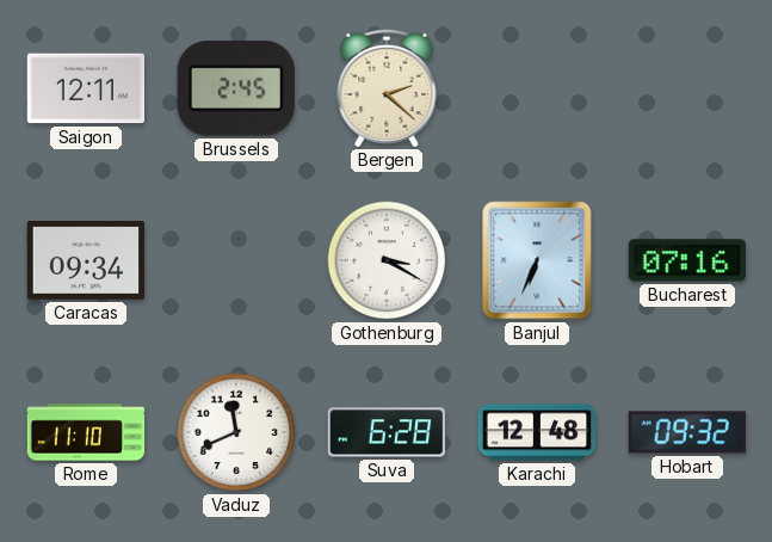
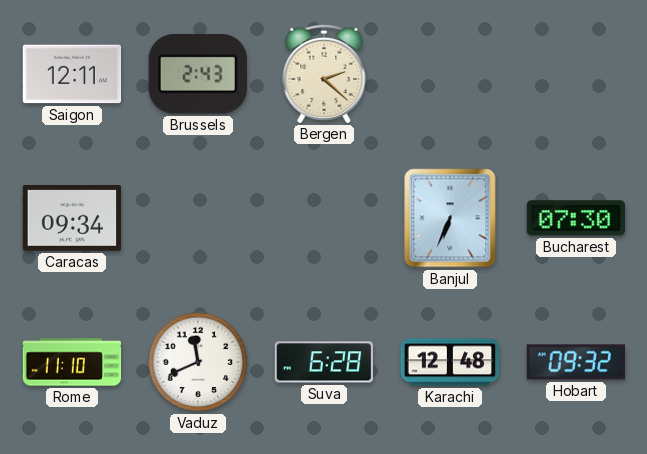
Brussels: 2:45 -> 2:43 (198, 74)
Gothenburg: 3:20 -> none (387, 260)
Bucharest: 07:16 -> 07:30 (575, 218)
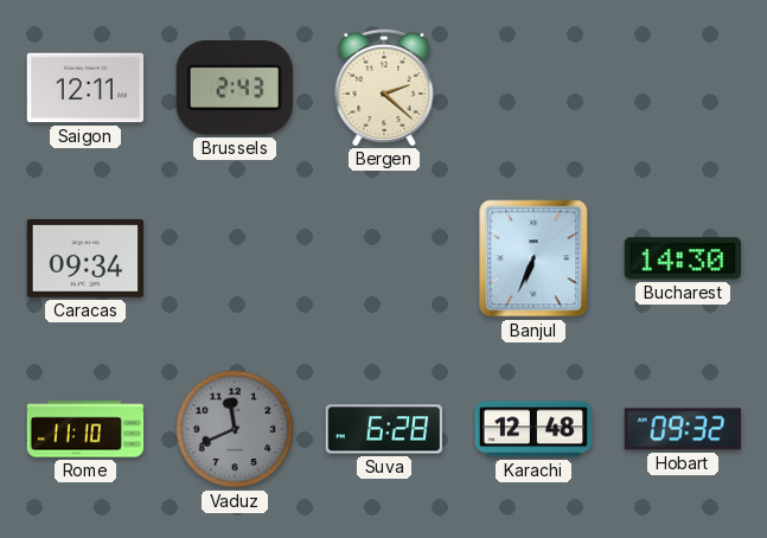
Bucharest: 07:30 -> 14:30 (682, 258)
Vaduz dial: white -> grey (235, 429)
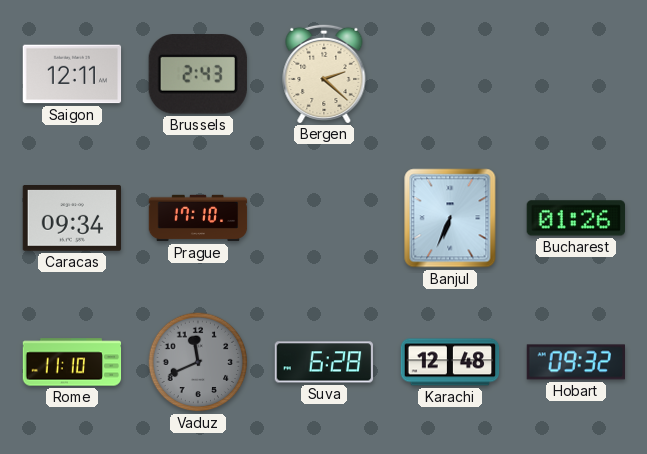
Prague: none -> 17:10 (198, 218)
Bucharest: 14:30 -> 01:26 (575, 218)
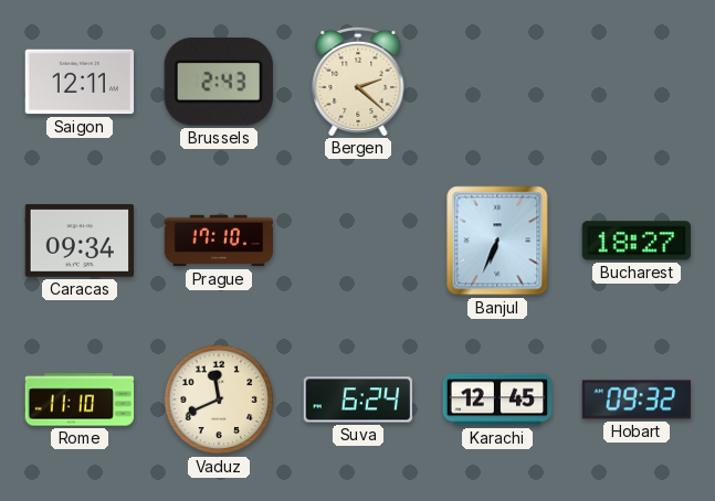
Bucharest: 01:26 -> 18:27 (635, 241)
Vaduz dial: grey -> cream (219, 399)
Suva: 6:28 -> 6:24 (358, 399)
Karachi: 12:48 -> 12:45 (497, 399)
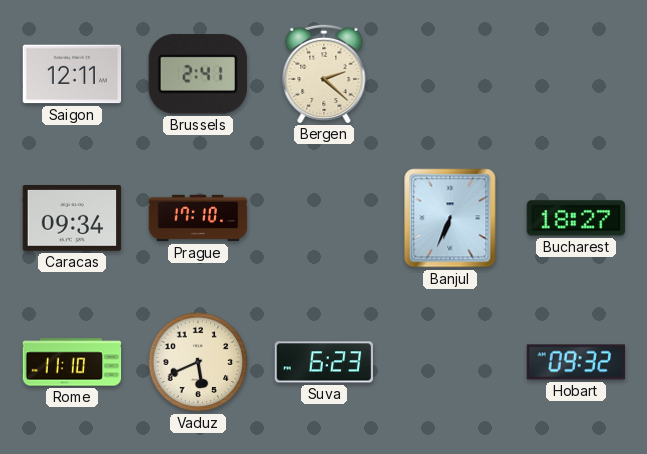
Brussels: 2:43 -> 2:41 (198, 74)
Vaduz: 11:41 -> 5:41 (198, 362)
Suva: 6:24 -> 6:23 (324, 362)
Karachi: 12:45 -> none (497, 399)
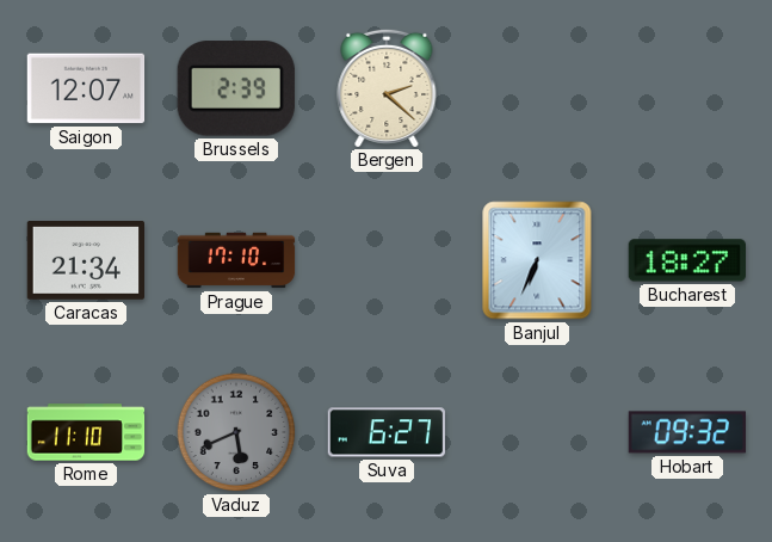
Saigon: 12:11 -> 12:07 (86, 88)
Brussels: 2:41 -> 2:39 (236, 88)
Caracas: 09:34 -> 21:34 (85, 261)
Vaduz dial: cream -> grey (236, 432)
Suva: 6:23 -> 6:27 (387, 432)
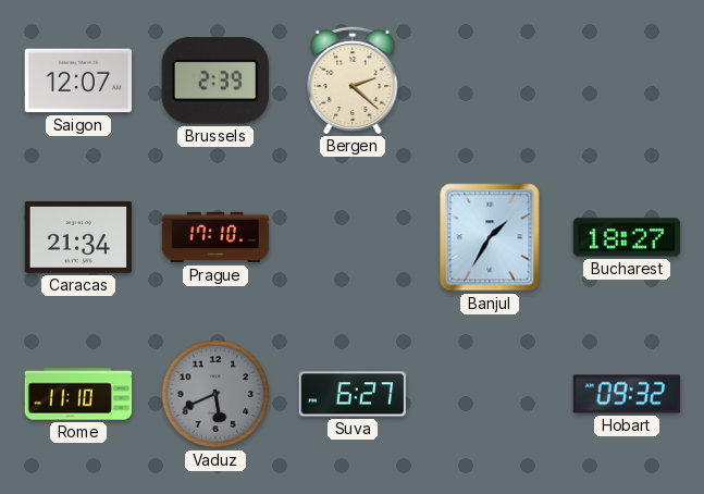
Banjul: 6:34 -> 1:35 (490, 237)
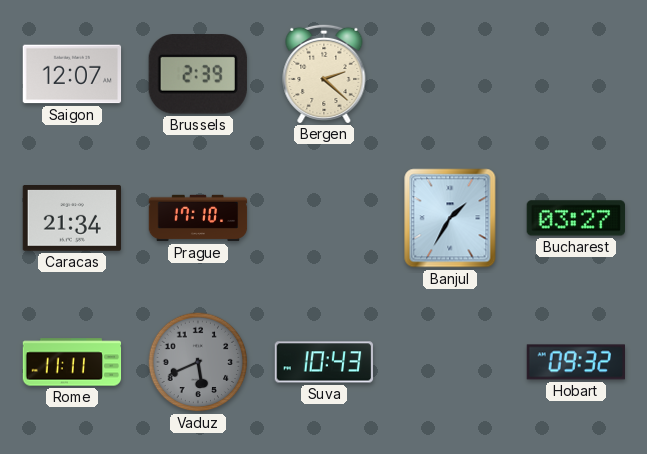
Bucharest: 18:27 -> 03:27 (575, 218)
Rome: 11:10 -> 11:11 (72, 362)
Suva: 6:27 -> 10:43 (324, 362)
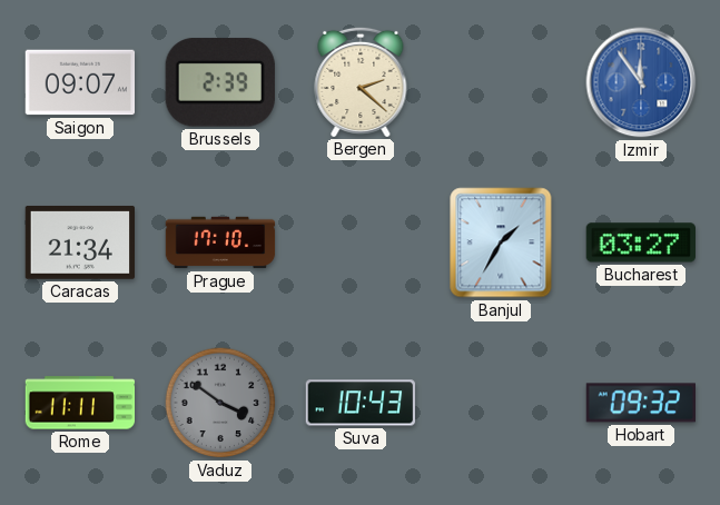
Saigon: 12:07 -> 09:07 (80, 82)
Izmir: none -> 11:54 (641, 82)
Vaduz: 5:41 -> 3:51 (220, 403)
